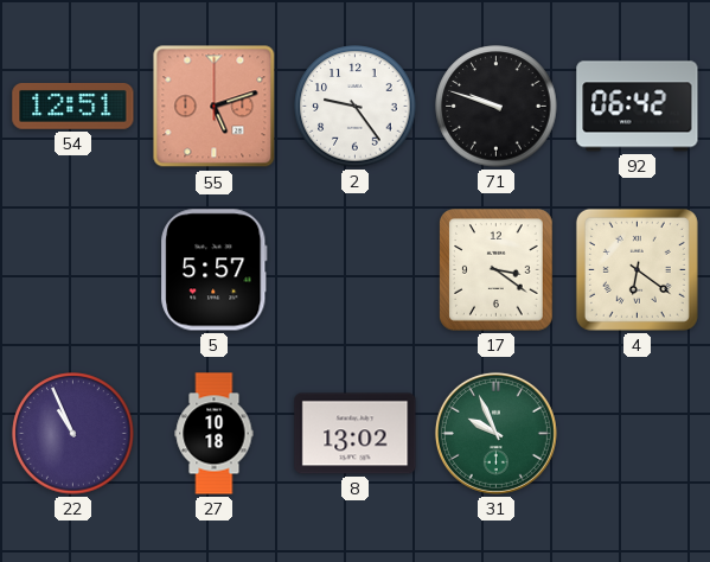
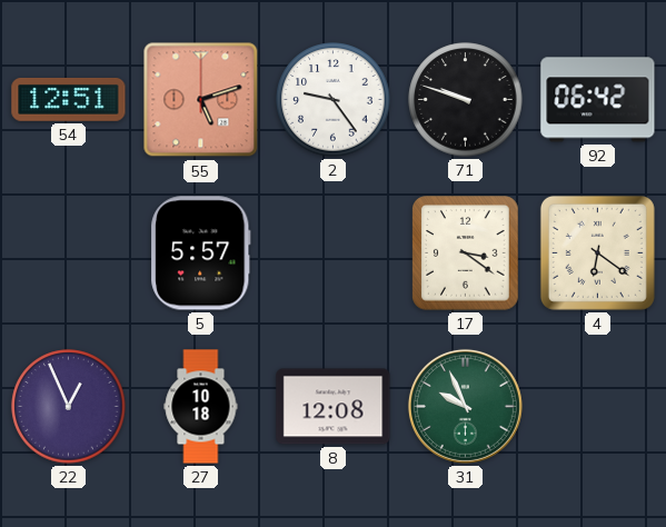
22: 10:56 -> 12:56 (69, 407)
8: 13:02 -> 12:08 (334, 407)
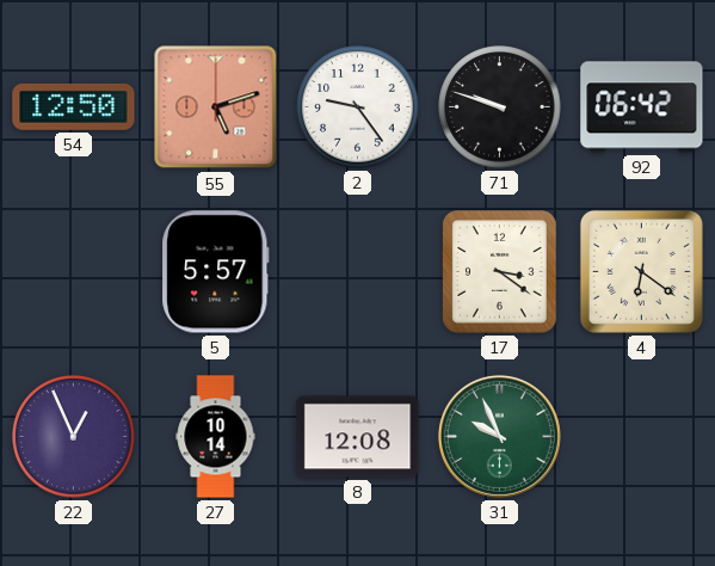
54: 12:51 -> 12:50 (74, 106)
27: 10:18 -> 10:14 (216, 437)
